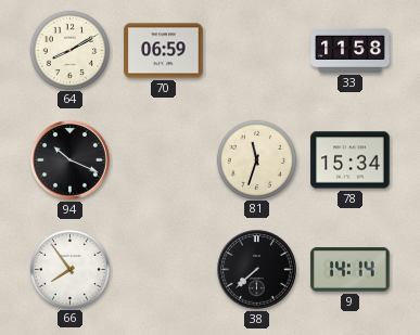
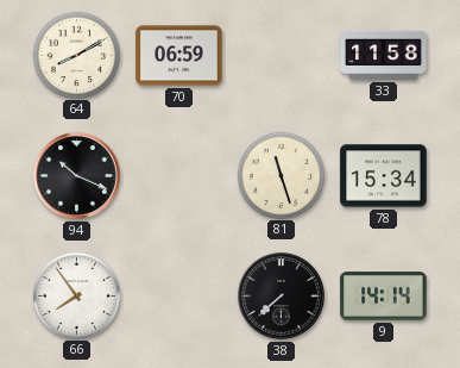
81: 11:33 -> 11:27 (281, 175)
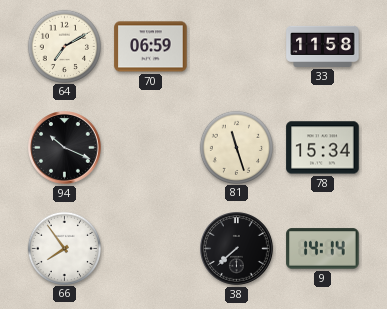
64: 8:10 -> 7:10 (64, 46)
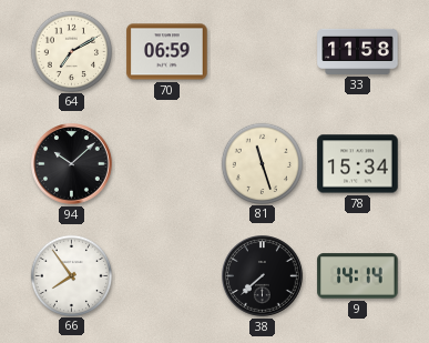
94: 10:19 -> 10:08 (72, 164)
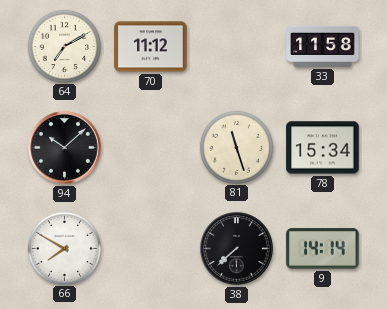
70: 06:59 -> 11:12 (151, 47)
66: 7:54 -> 7:50 (64, 248)
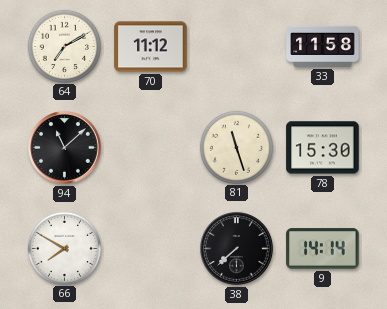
94: 10:08 -> 11:08 (65, 148)
78: 15:34 -> 15:30 (323, 148)
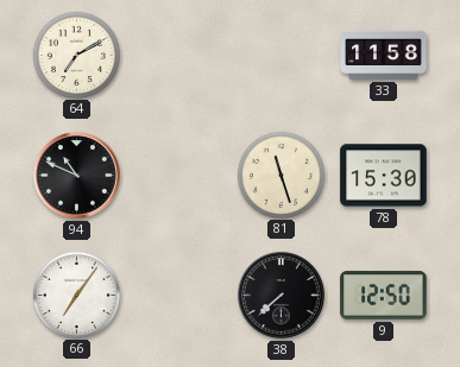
70: 11:12 -> none (151, 47)
94: 11:08 -> 10:49 (77, 176)
66: 7:50 -> 7:06 (76, 295)
9: 14:14 -> 12:50 (384, 296)
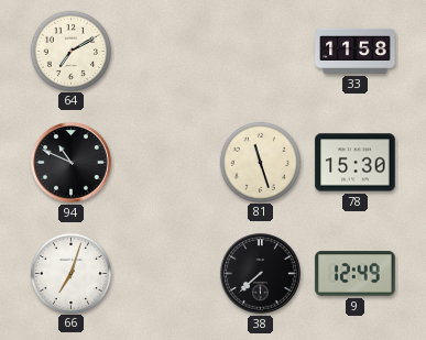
66: 7:06 -> 7:03 (70, 273)
9: 12:50 -> 12:49 (356, 274)
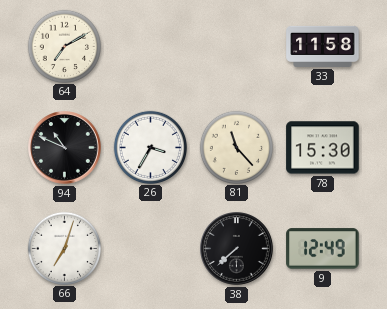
26: none -> 3:35 (150, 147)
81: 11:27 -> 11:23 (236, 147)
